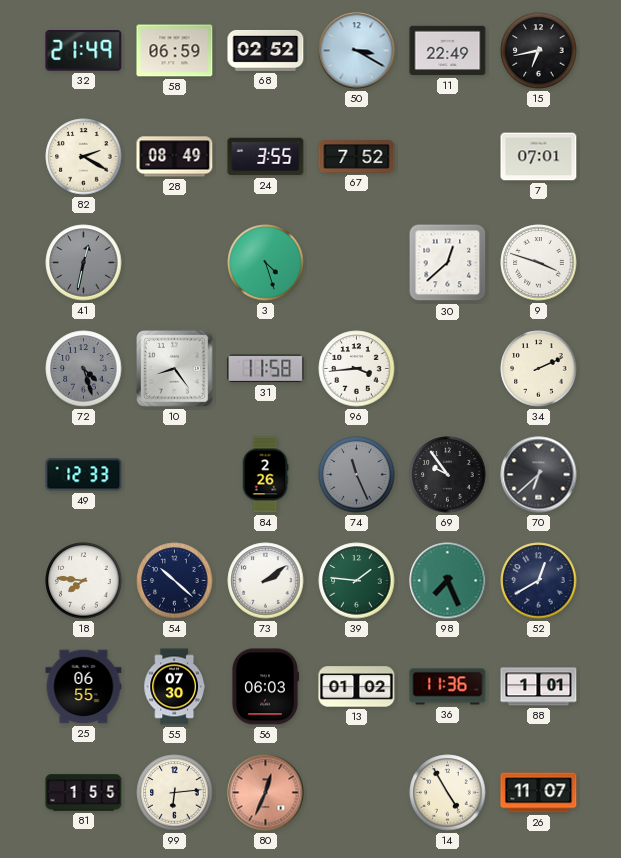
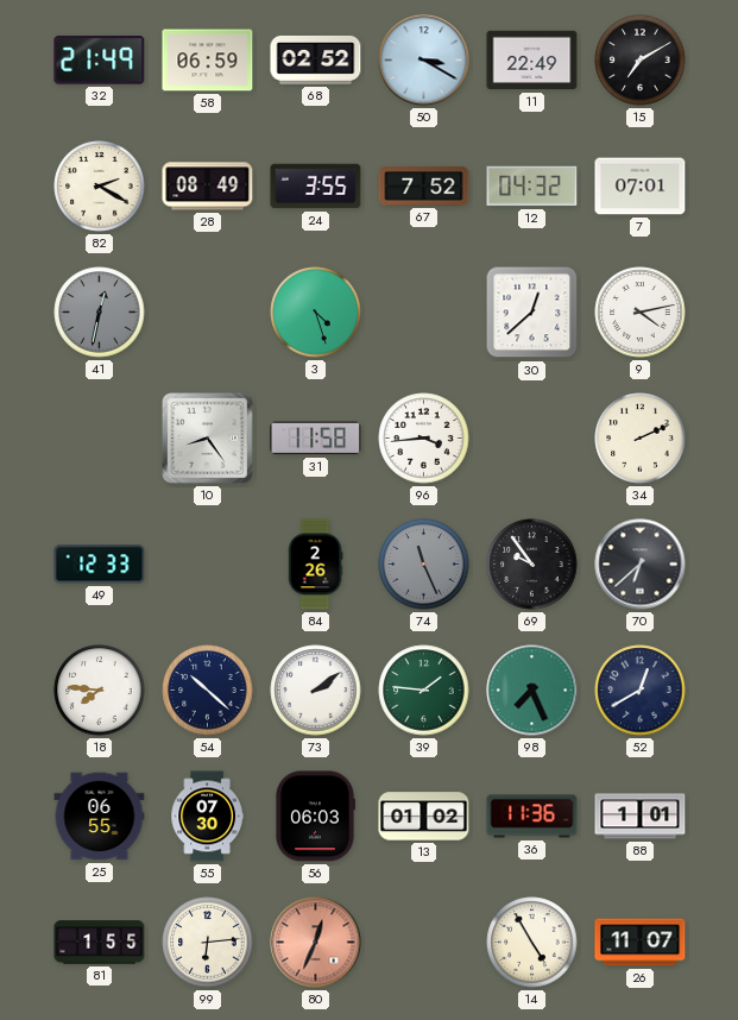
15: 6:43 -> 7:10 (641, 61)
12: none -> 04:32 (532, 187)
9: 3:48 -> 4:13 (641, 313)
72: 4:27 -> none (84, 369)
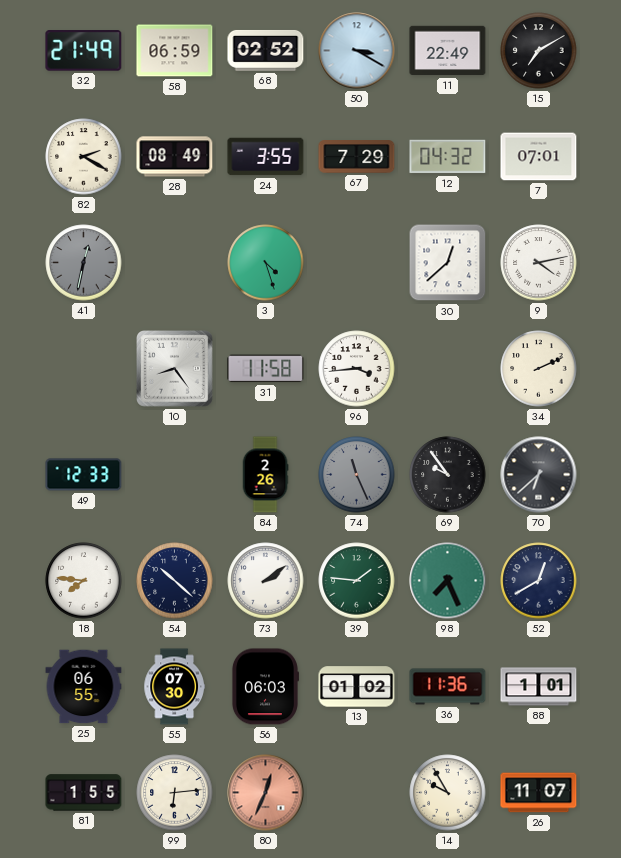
67: 7:52 -> 7:29 (357, 157)
14: 4:55 -> 9:55 (448, 793)
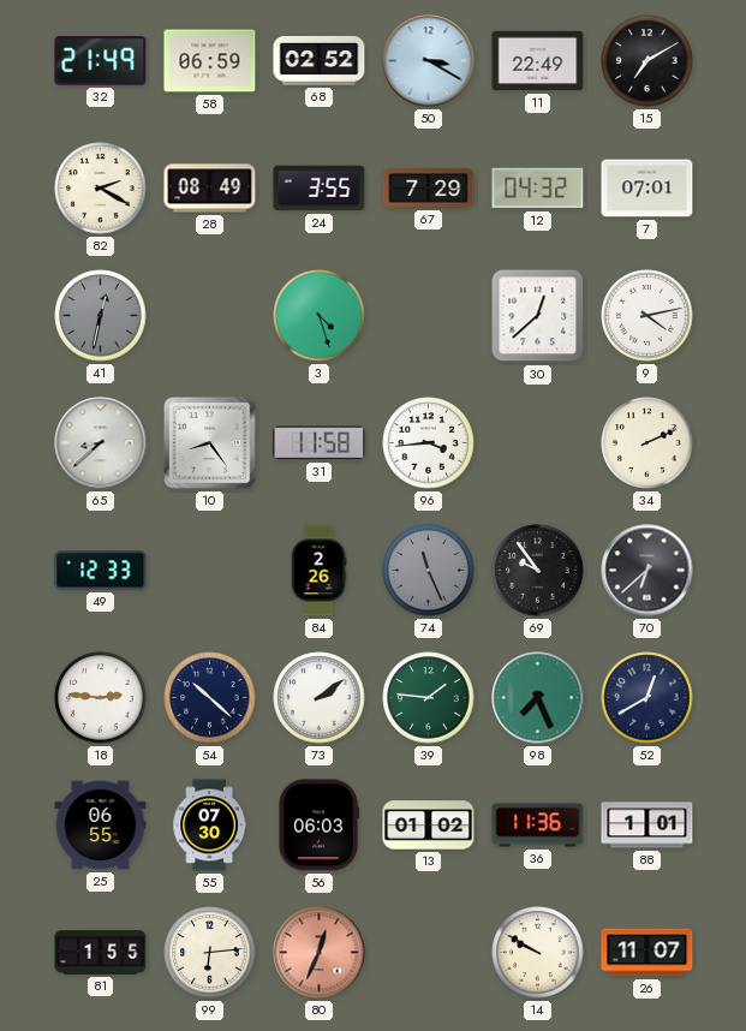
65: none -> 8:38 (101, 443)
18: 7:46 -> 2:46 (101, 698)
14: 9:55 -> 9:50 (538, 953)
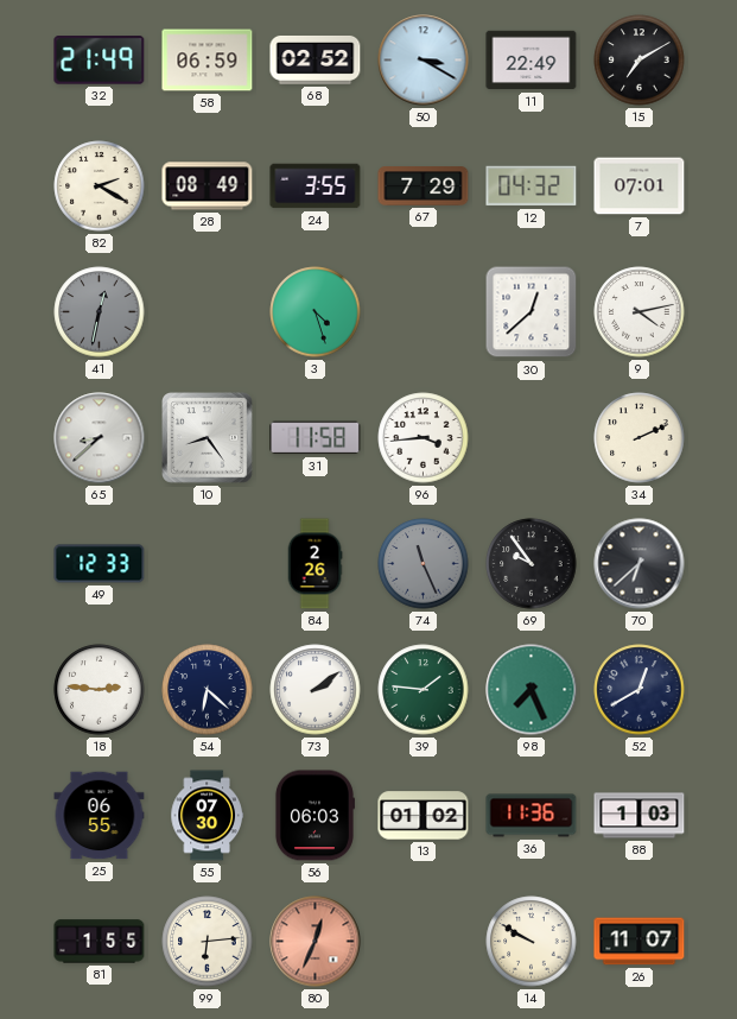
54: 10:22 -> 6:22 (208, 690)
88: 1:01 -> 1:03 (640, 816)
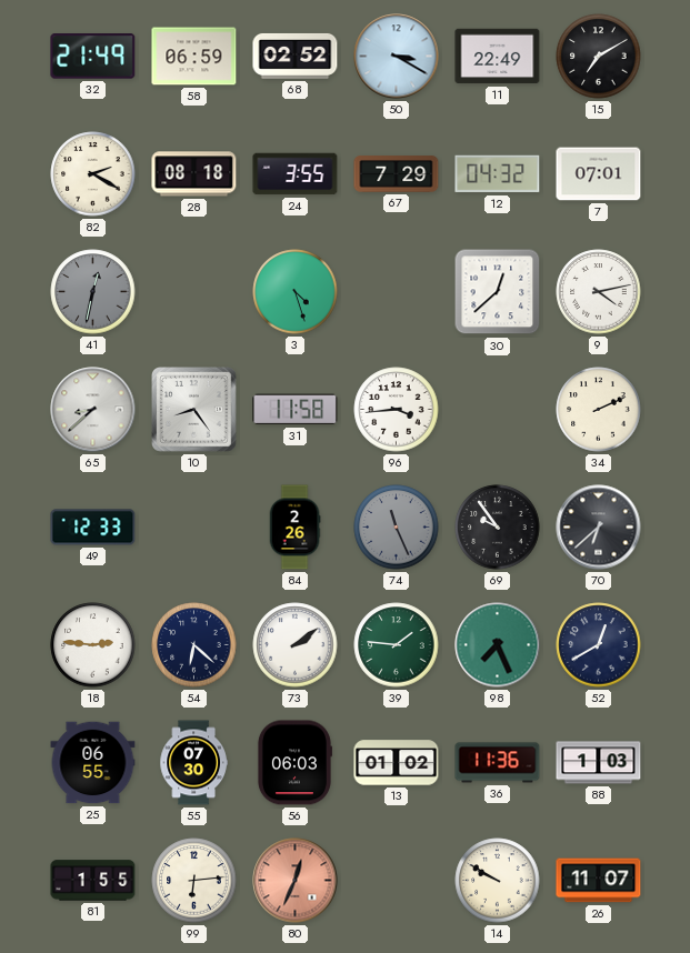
28: 08:49 -> 08:18 (194, 174)
